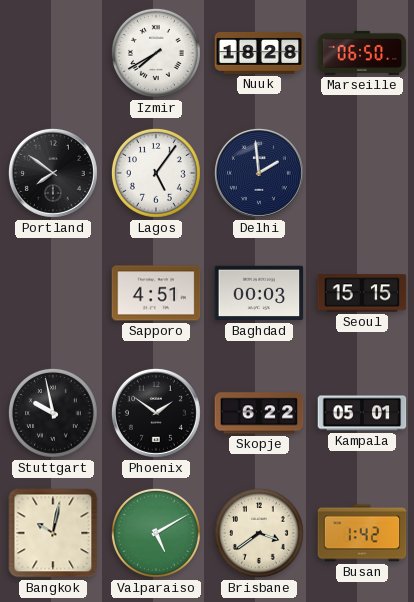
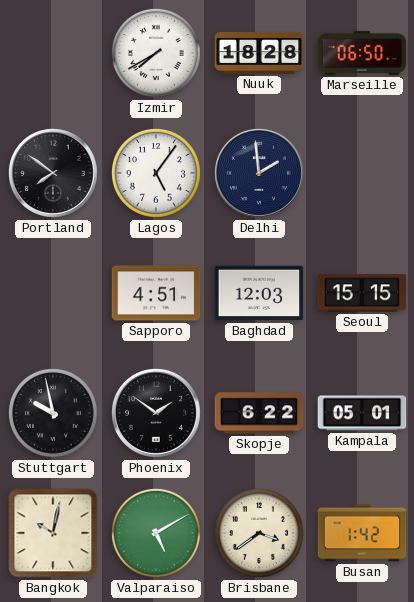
Baghdad: 00:03 -> 12:03 (259, 293)
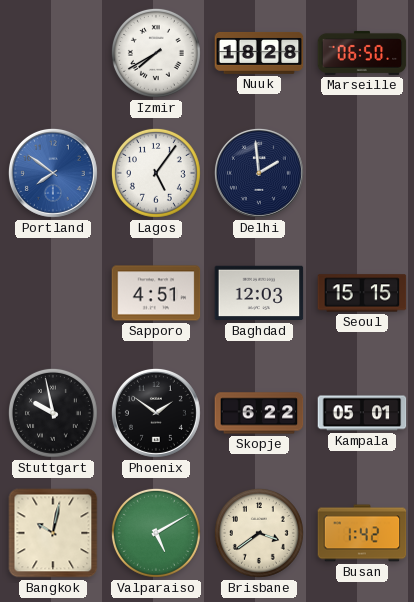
Portland dial: black -> blue (53, 173)
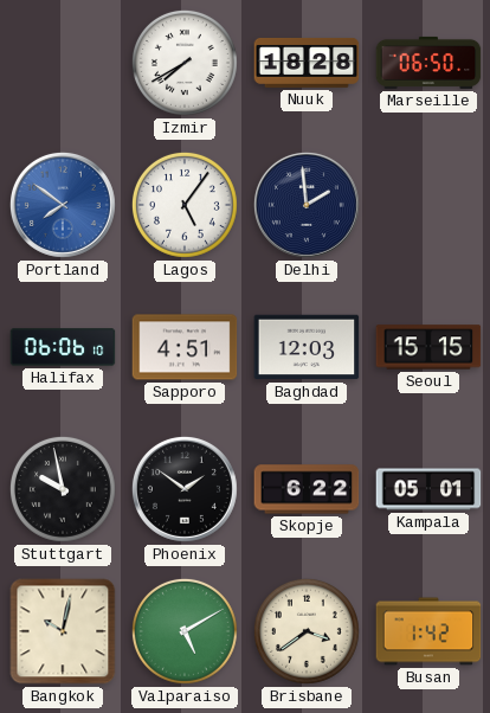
Halifax: none -> 06:06 (63, 347)
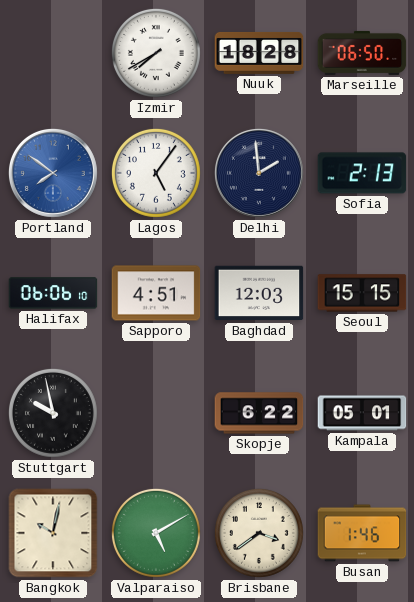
Sofia: none -> 2:13 (362, 173)
Phoenix: 1:51 -> none (185, 489)
Busan: 1:42 -> 1:46 (362, 533)
